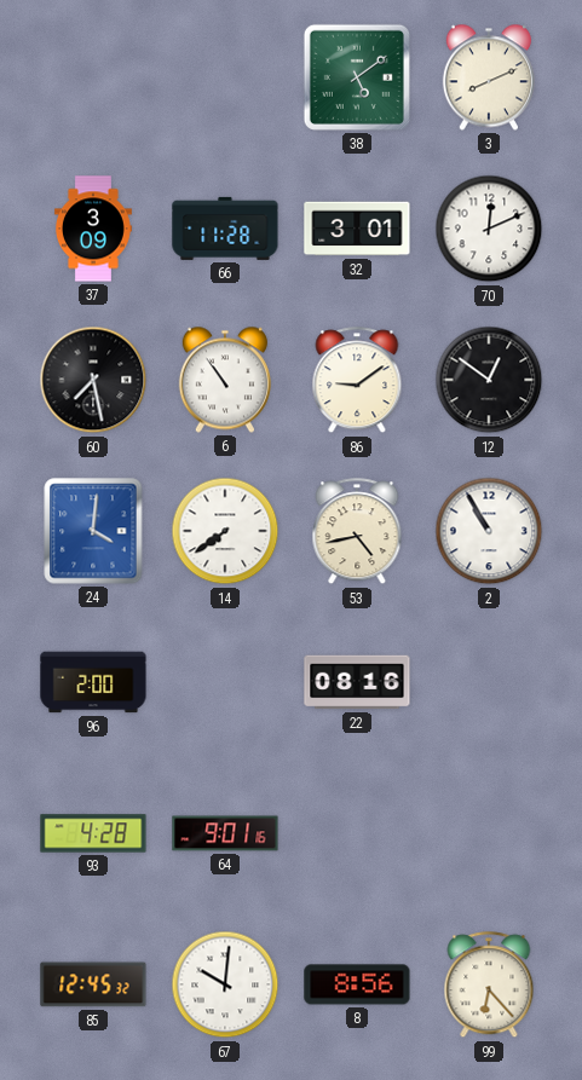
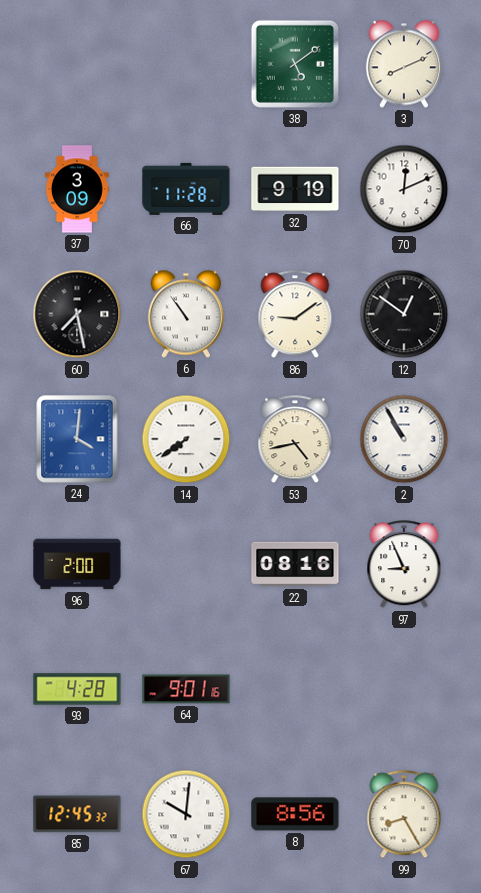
32: 3:01 -> 9:19 (295, 189)
97: none -> 8:56 (404, 565)
99: 6:23 -> 8:25 (404, 815)
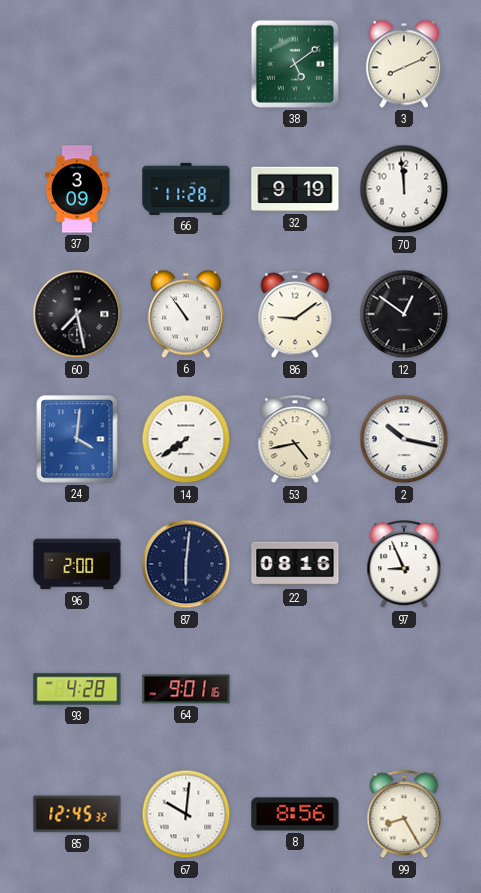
70: 12:11 -> 11:59 (404, 189)
2: 10:55 -> 10:17 (404, 439)
87: none -> 6:01 (186, 564)
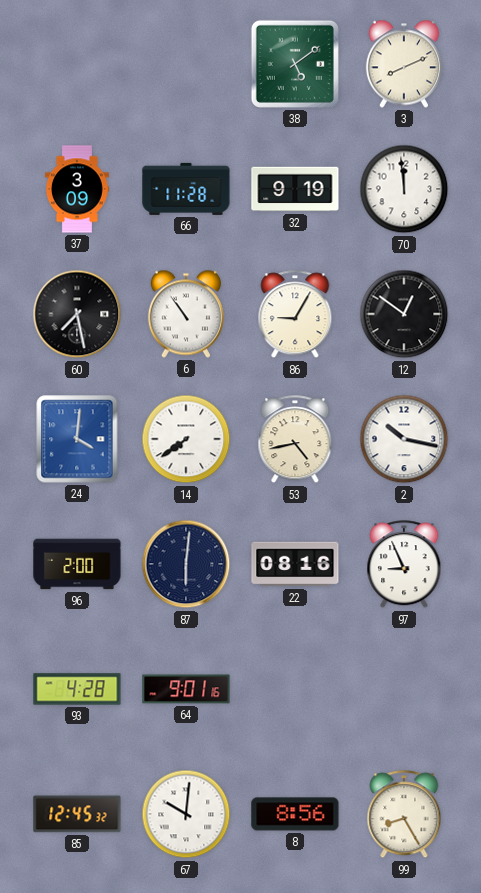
86: 9:09 -> 9:05 (295, 315)
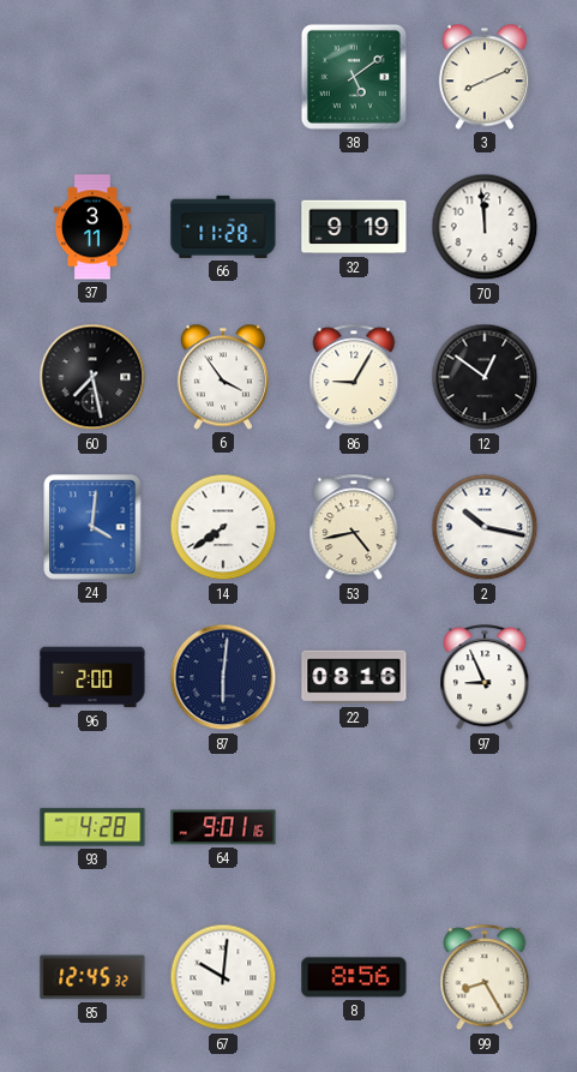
37: 3:09 -> 3:11 (92, 227)
6: 10:54 -> 3:54 (223, 377)
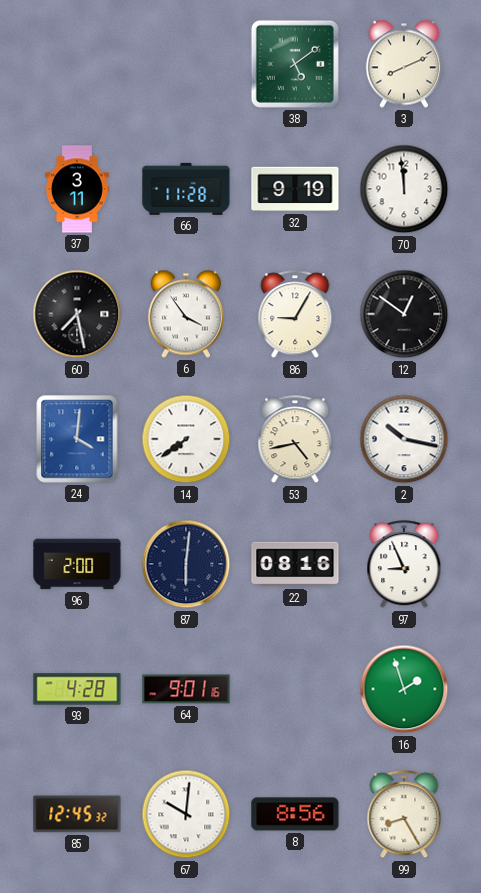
16: none -> 1:57 (404, 689)
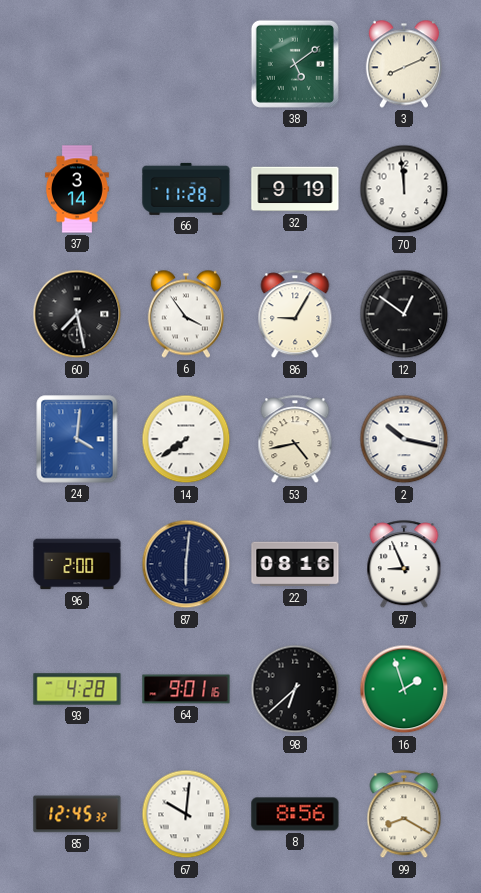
37: 3:11 -> 3:14 (77, 189)
98: none -> 6:38 (295, 689)
99: 8:25 -> 8:20 (404, 815)
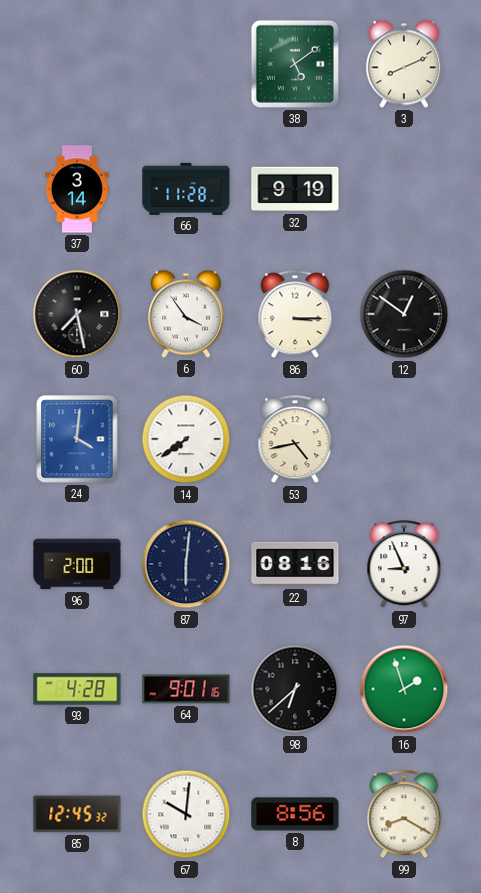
70: 11:59 -> none (404, 189)
86: 9:05 -> 3:15 (295, 315)
2: 10:17 -> none (404, 439)
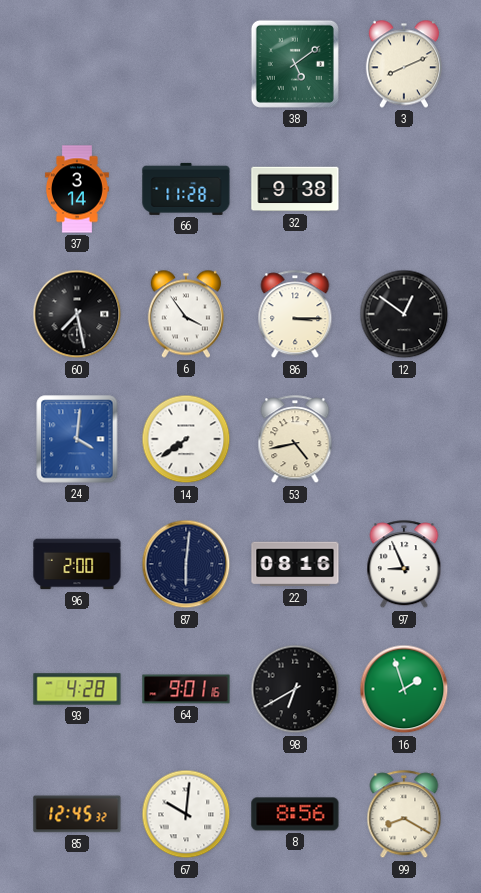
32: 9:19 -> 9:38 (295, 189)
98: 6:38 -> 6:40 (295, 689)
